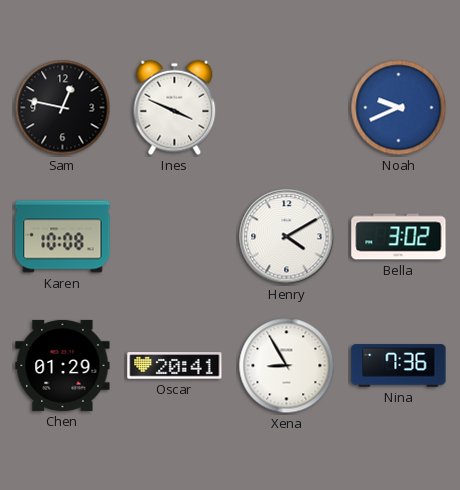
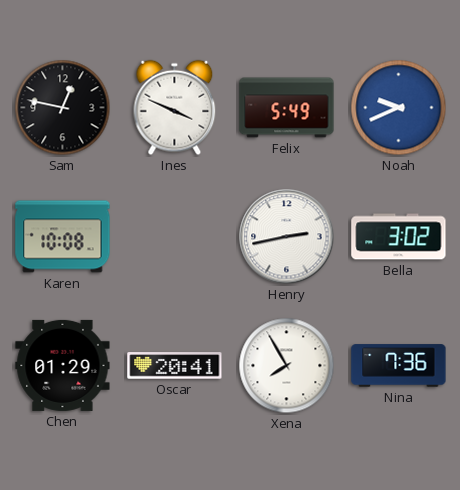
Felix: none -> 5:49 (287, 108)
Henry: 4:10 -> 2:43 (287, 237)
Xena: 8:55 -> 7:55 (287, 366)
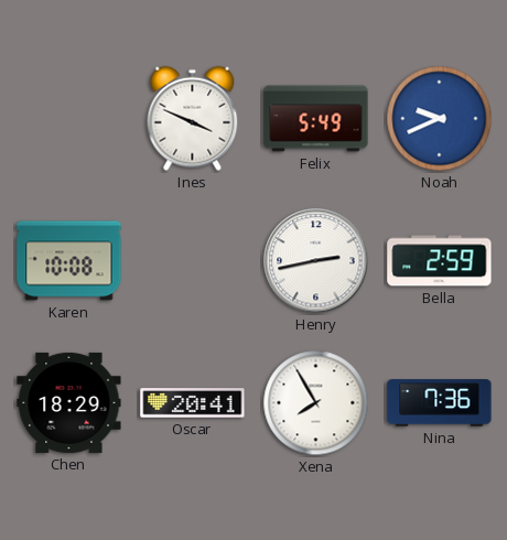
Sam: 12:47 -> none (63, 108)
Bella: 3:02 -> 2:59 (440, 261)
Chen: 01:29 -> 18:29 (69, 402)
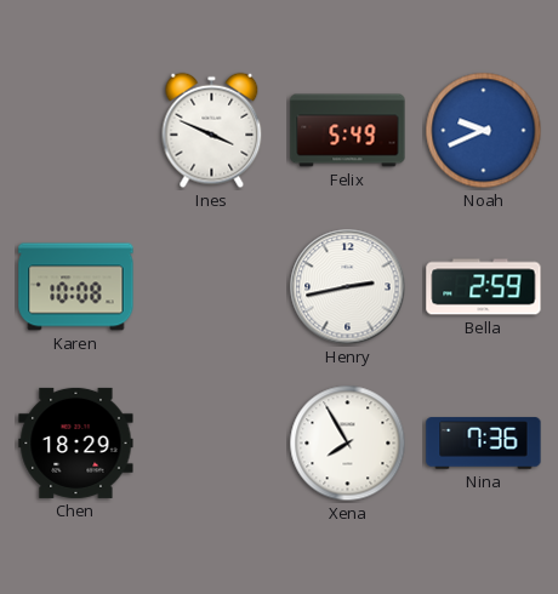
Oscar: 20:41 -> none (193, 403)
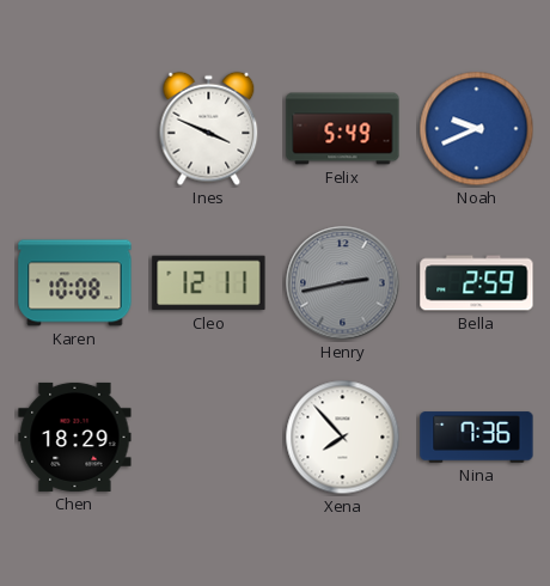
Cleo: none -> 12:11 (209, 283)
Henry dial: white -> grey (343, 283)
Xena: 7:55 -> 7:53 (343, 438)
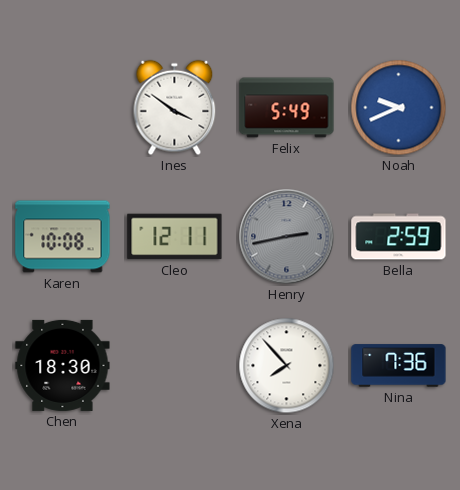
Ines: 3:49 -> 3:51 (175, 108)
Chen: 18:29 -> 18:30 (63, 365)
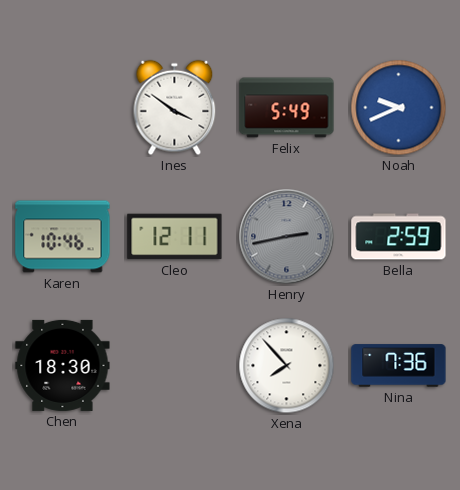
Karen: 10:08 -> 10:46 (63, 237)
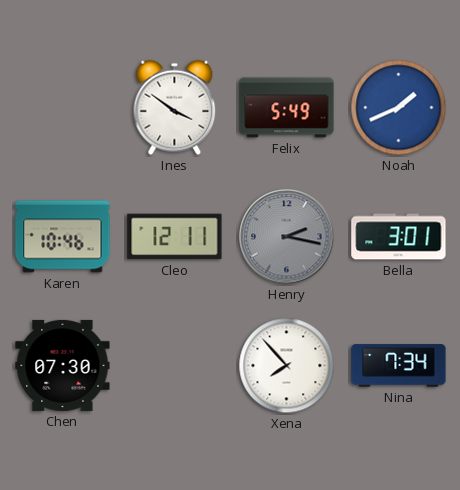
Noah: 9:41 -> 1:41 (399, 108)
Henry: 2:43 -> 2:17 (287, 237)
Bella: 2:59 -> 3:01 (399, 237)
Chen: 18:30 -> 07:30 (63, 365)
Nina: 7:36 -> 7:34 (399, 366)
